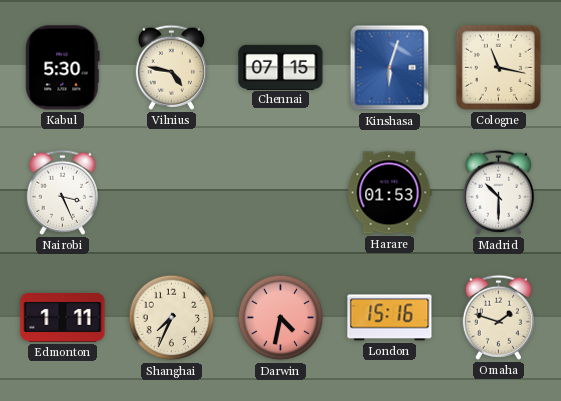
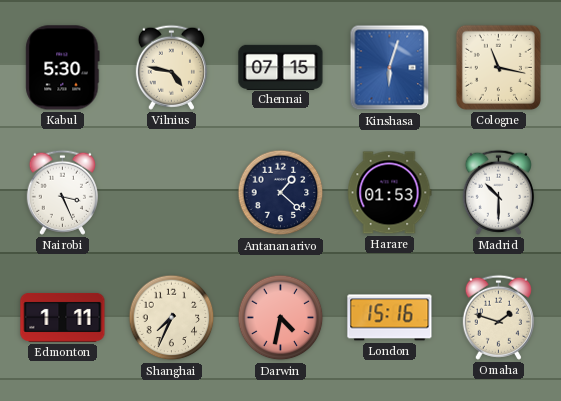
Antananarivo: none -> 1:22 (281, 193)
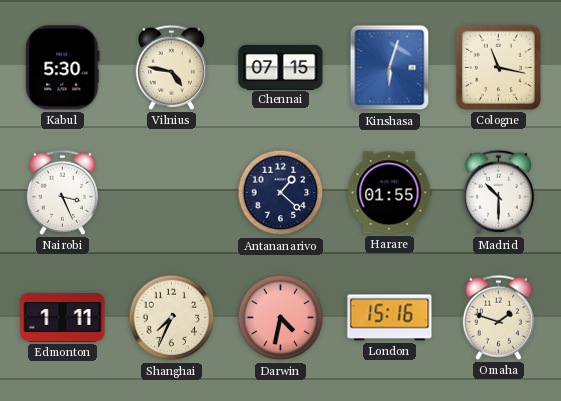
Harare: 01:53 -> 01:55 (390, 193)
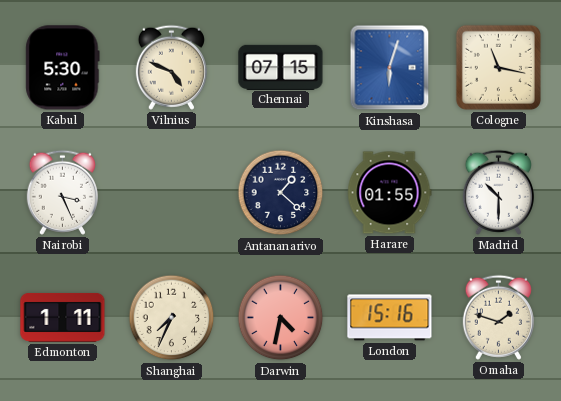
Vilnius: 4:47 -> 4:49 (171, 67)
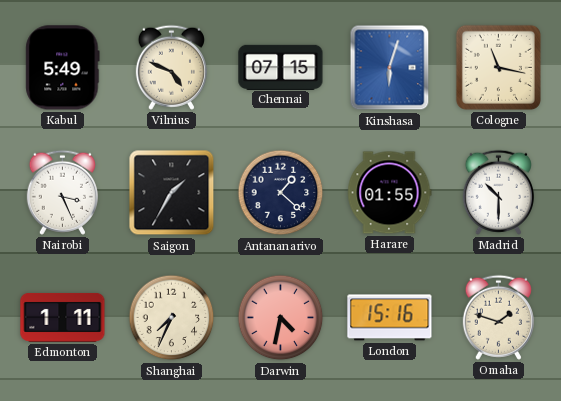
Kabul: 5:30 -> 5:49 (63, 68)
Saigon: none -> 1:35 (172, 193)
